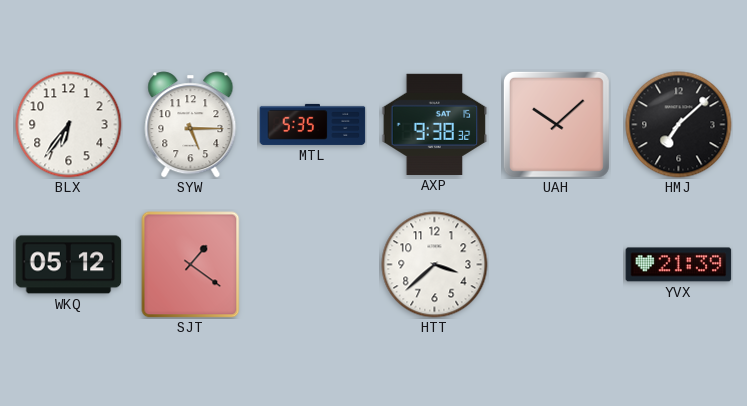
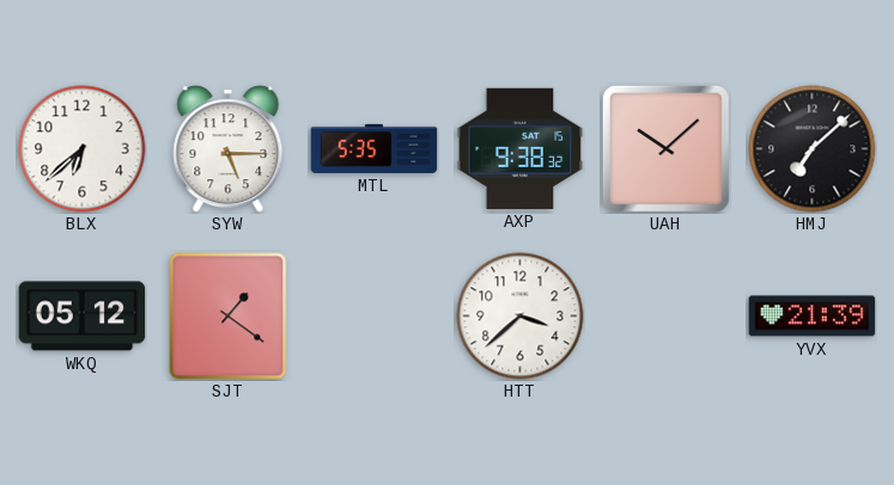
BLX: 6:36 -> 6:38 (83, 149)
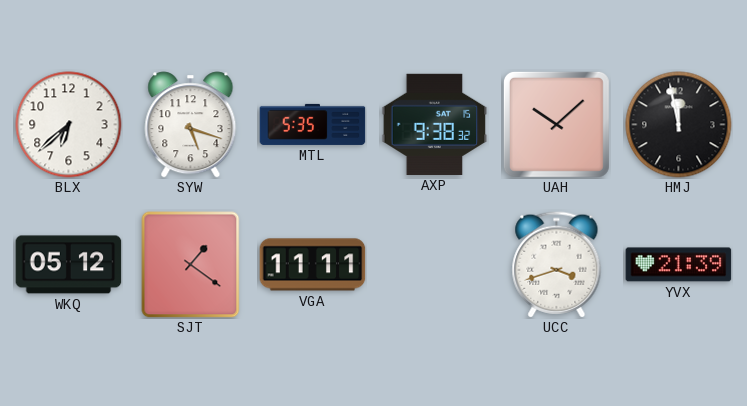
SYW: 5:15 -> 5:18 (191, 125)
HMJ: 7:08 -> 11:58 (679, 125)
VGA: none -> 11:11 (313, 265)
HTT: 3:38 -> none (521, 317)
UCC: none -> 3:42 (557, 265)
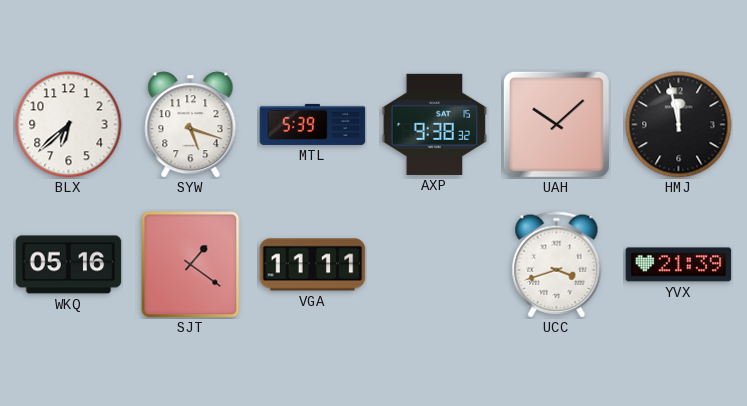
MTL: 5:35 -> 5:39 (313, 124)
WKQ: 05:12 -> 05:16 (69, 265)
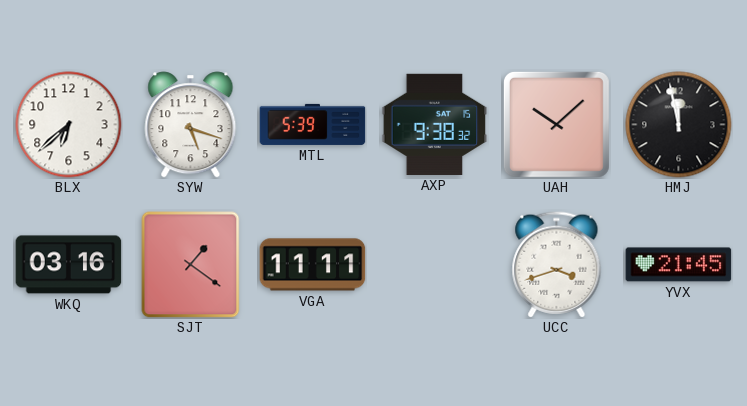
WKQ: 05:16 -> 03:16 (69, 265)
YVX: 21:39 -> 21:45 (679, 265)
